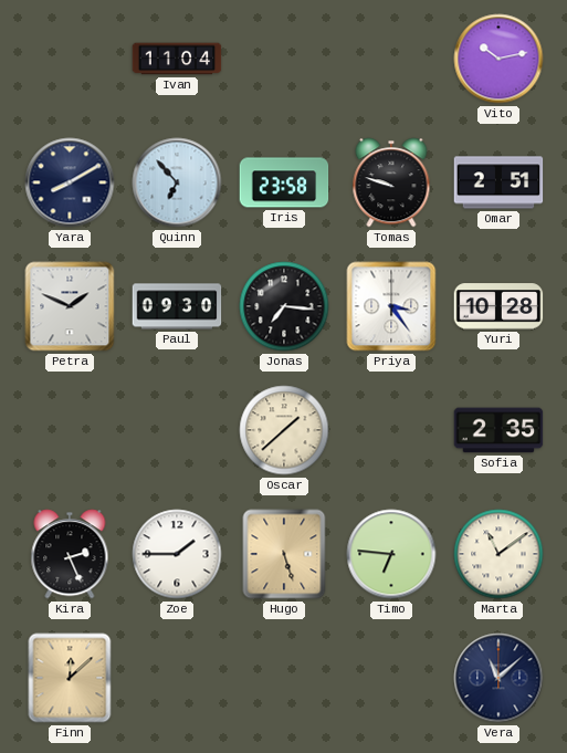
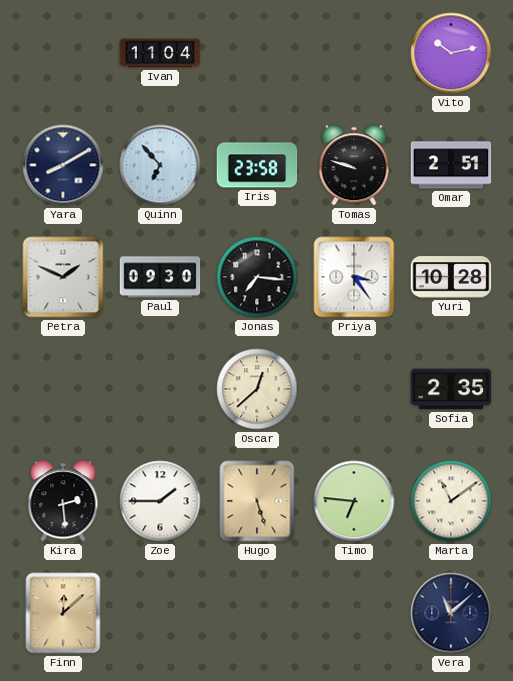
Oscar: 1:38 -> 12:38 (257, 389)
Kira: 2:26 -> 2:29 (63, 501)
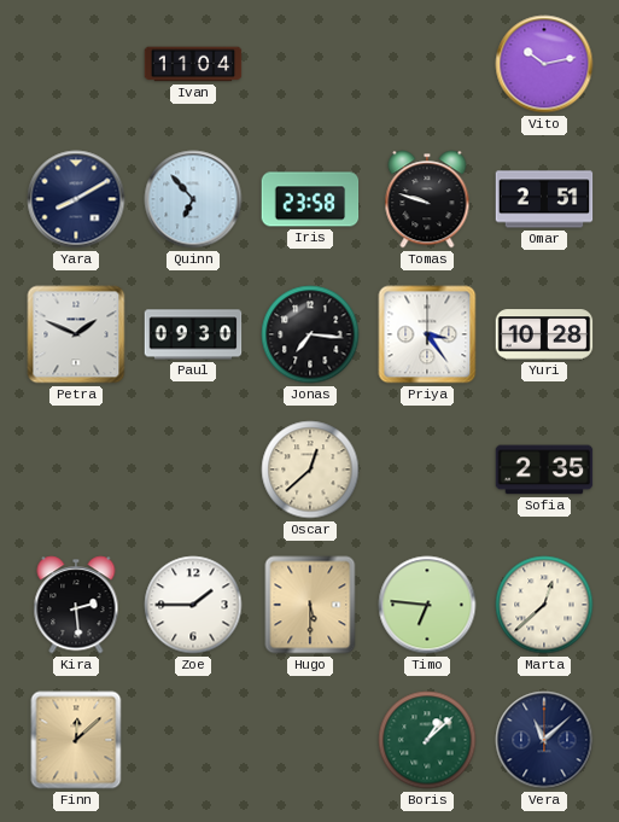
Hugo: 5:27 -> 5:30 (310, 605)
Marta: 11:09 -> 12:38 (544, 605)
Boris: none -> 1:08 (427, 740)
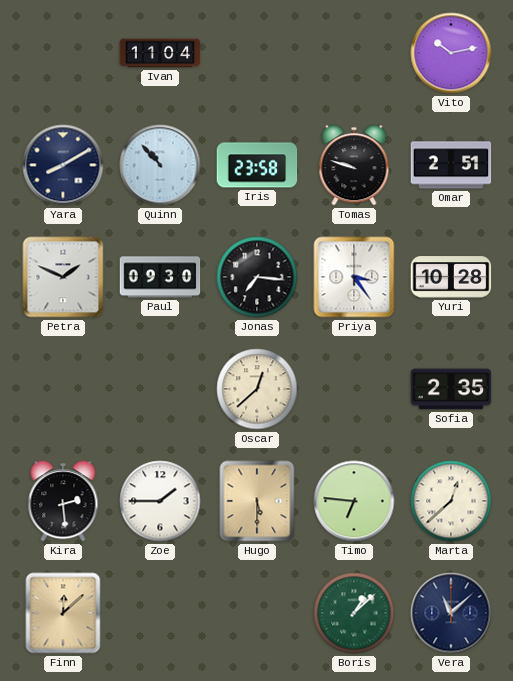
Quinn: 6:53 -> 10:53 (160, 165)
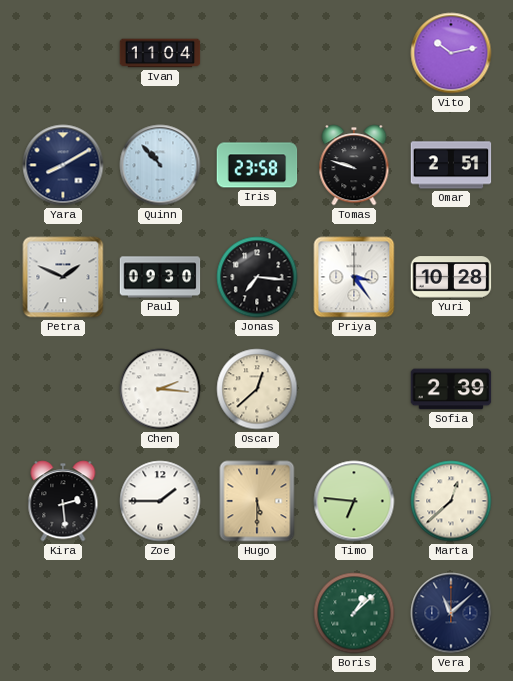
Chen: none -> 2:16 (160, 389)
Sofia: 2:35 -> 2:39 (451, 389)
Finn: 12:08 -> none (63, 613)
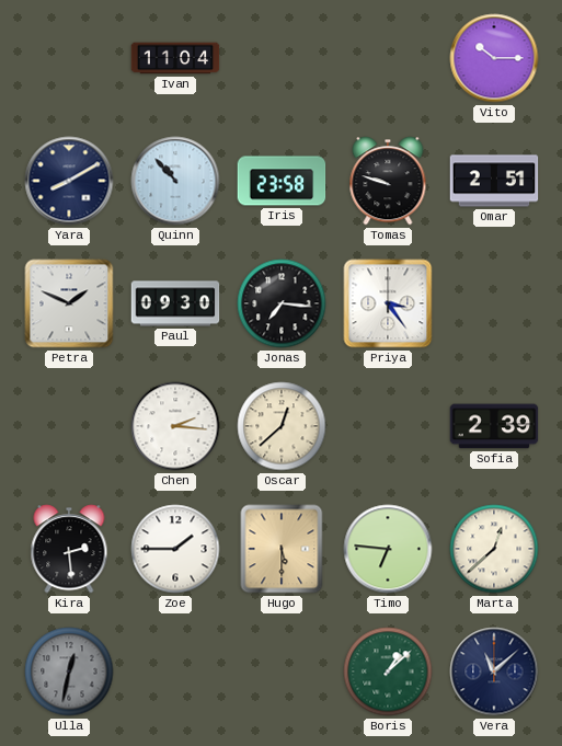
Vito: 10:13 -> 10:15 (494, 58)
Yuri: 10:28 -> none (451, 277)
Ulla: none -> 12:32 (69, 672)
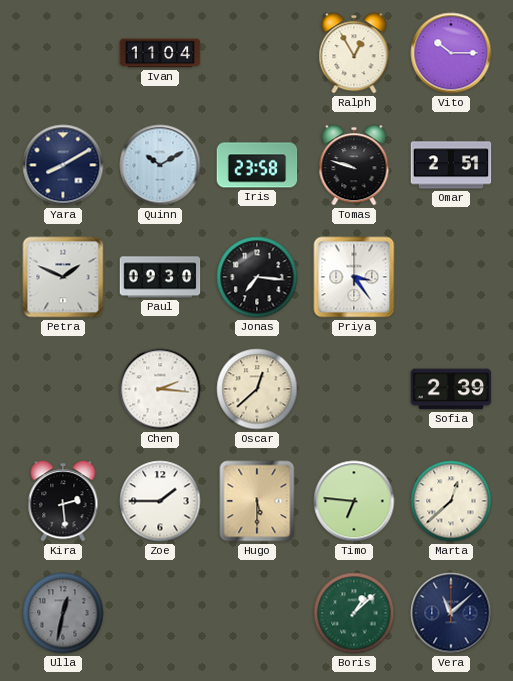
Ralph: none -> 12:55 (354, 53)
Quinn: 10:53 -> 10:10 (160, 165)
